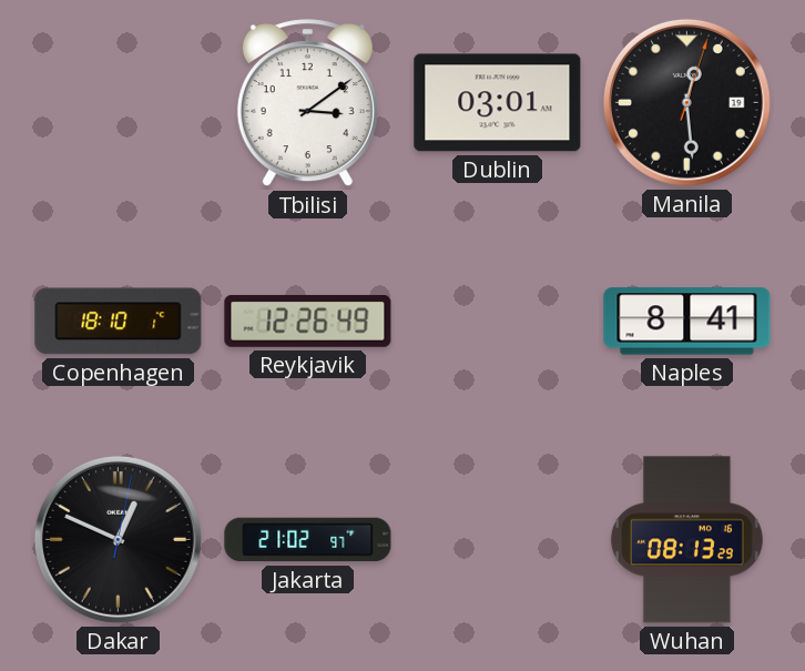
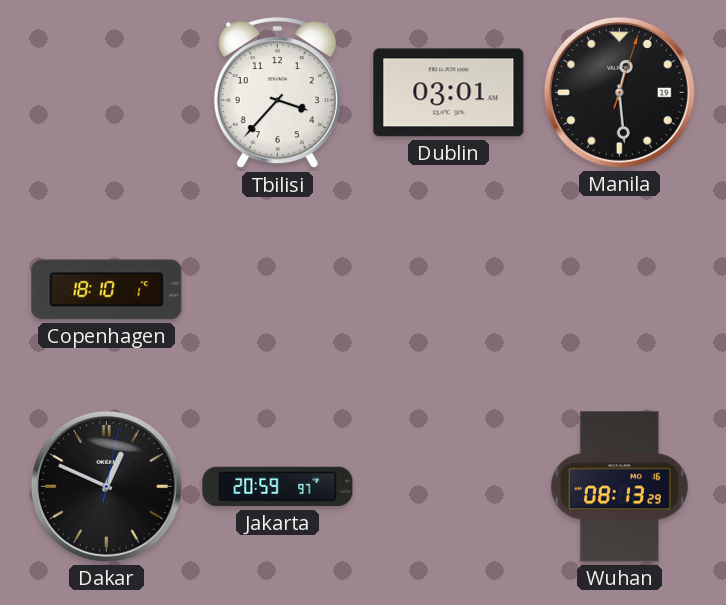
Tbilisi: 3:09 -> 3:37 (277, 93)
Reykjavik: 12:26 -> none (308, 322)
Naples: 8:41 -> none (687, 322)
Jakarta: 21:02 -> 20:59 (278, 487)
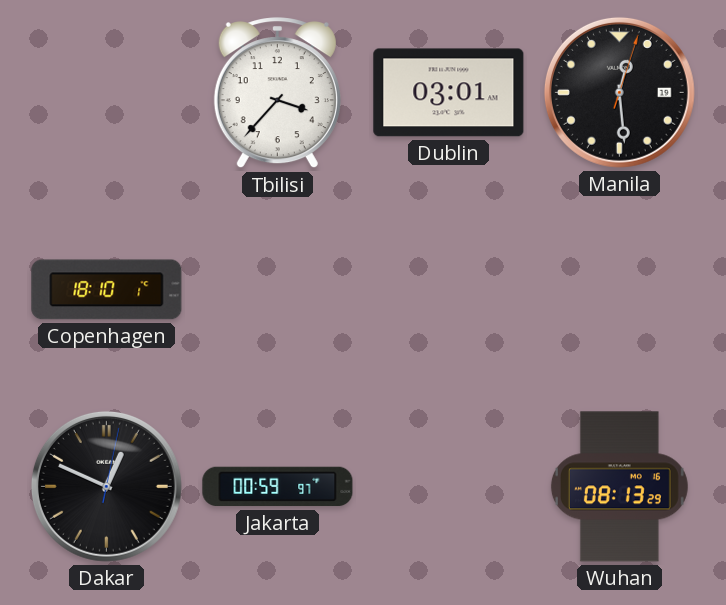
Jakarta: 20:59 -> 00:59 (278, 487)
